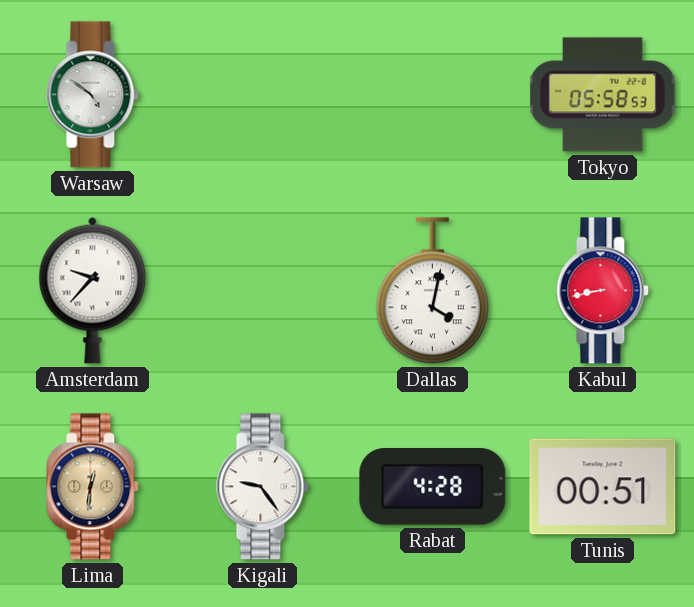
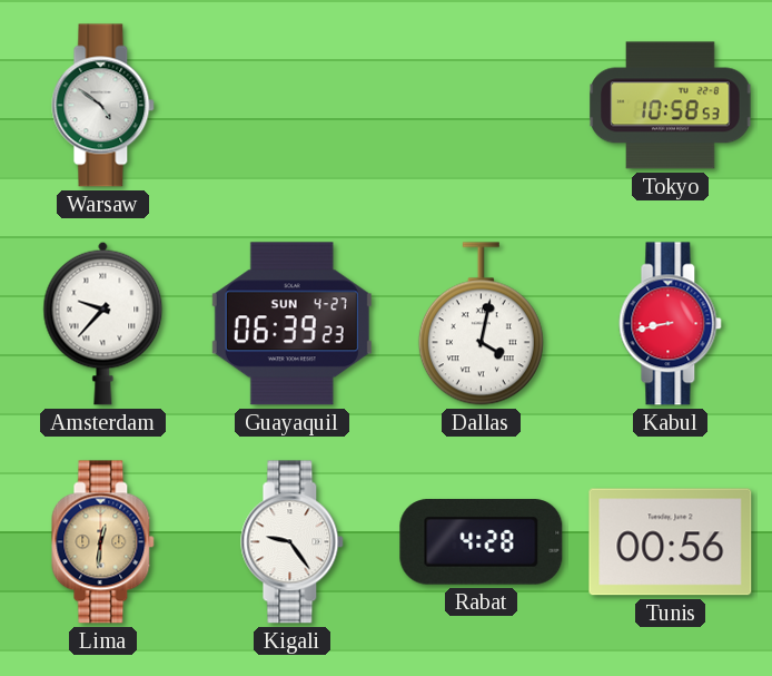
Tokyo: 05:58 -> 10:58 (671, 106)
Guayaquil: none -> 06:39 (291, 324)
Tunis: 00:51 -> 00:56 (671, 542)
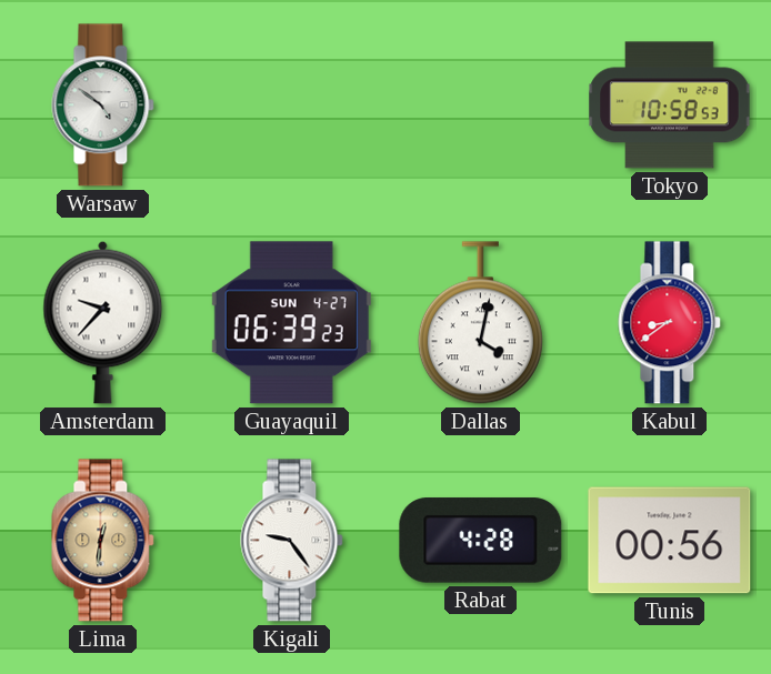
Kabul: 8:43 -> 8:39 (670, 323)
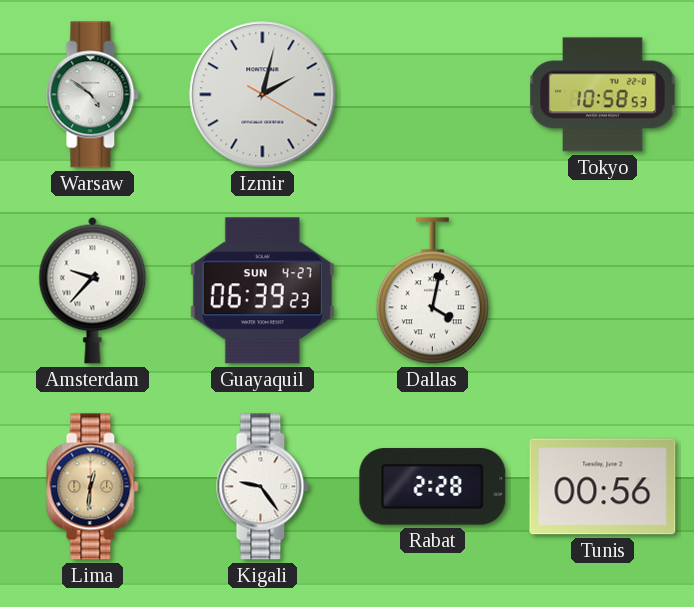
Izmir: none -> 2:02 (263, 95)
Kabul: 8:39 -> none (670, 323)
Rabat: 4:28 -> 2:28 (433, 487)
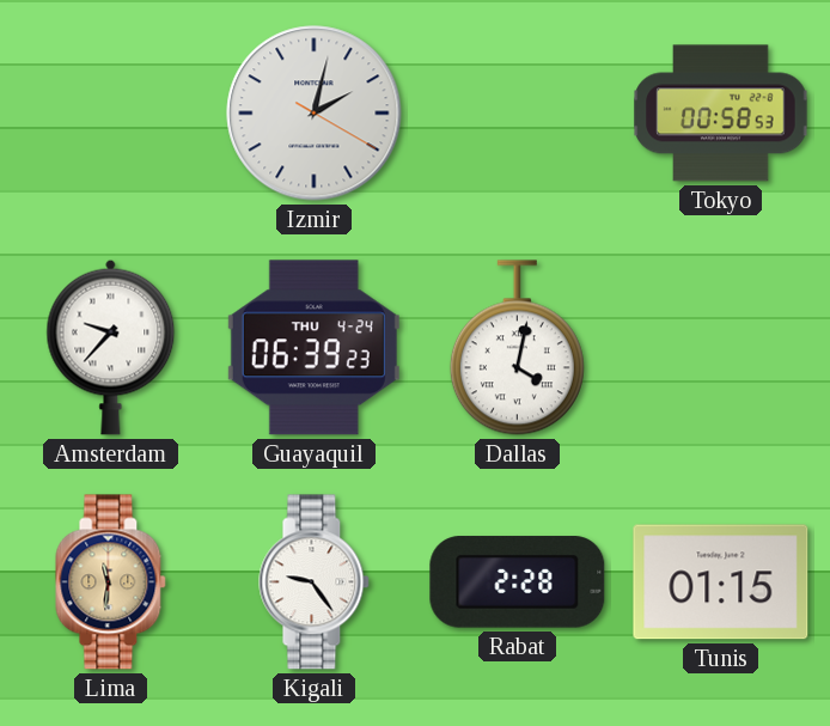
Warsaw: 4:51 -> none (93, 95)
Tokyo: 10:58 -> 00:58 (721, 114)
Guayaquil date: SUN 4-27 -> THU 4-24 (313, 348)
Lima: 12:31 -> 11:31 (111, 582)
Tunis: 00:56 -> 01:15 (721, 582)
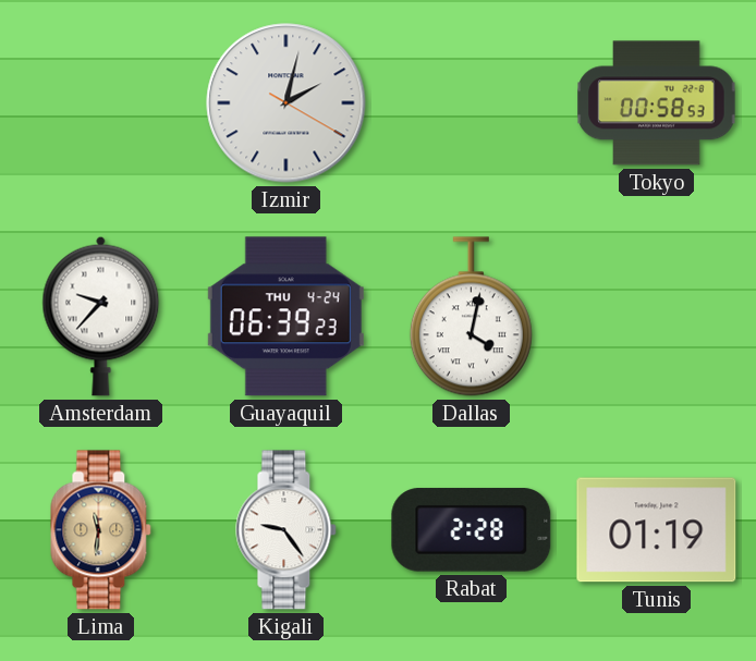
Tunis: 01:15 -> 01:19 (657, 530)
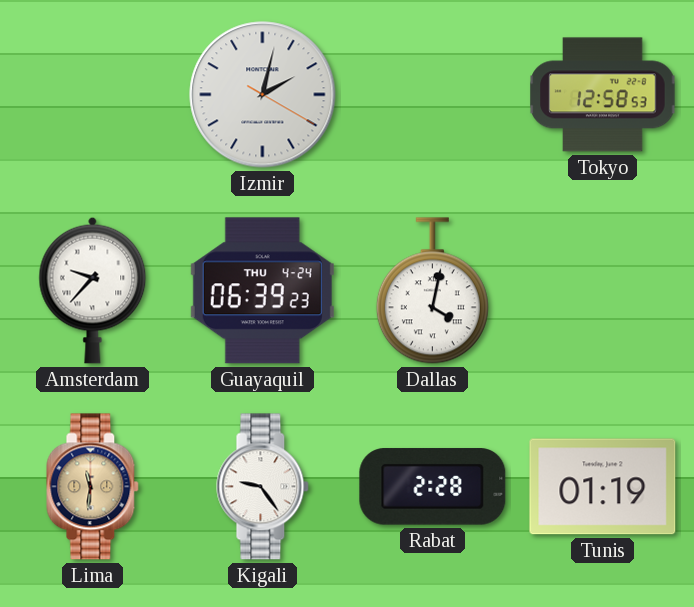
Tokyo: 00:58 -> 12:58 (603, 95)
